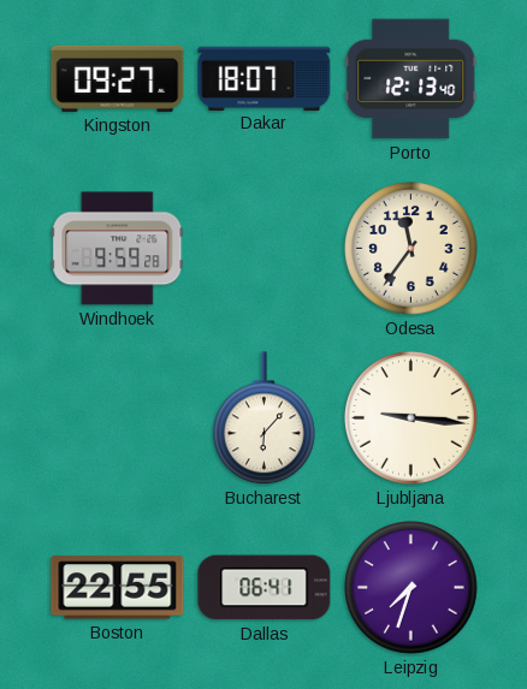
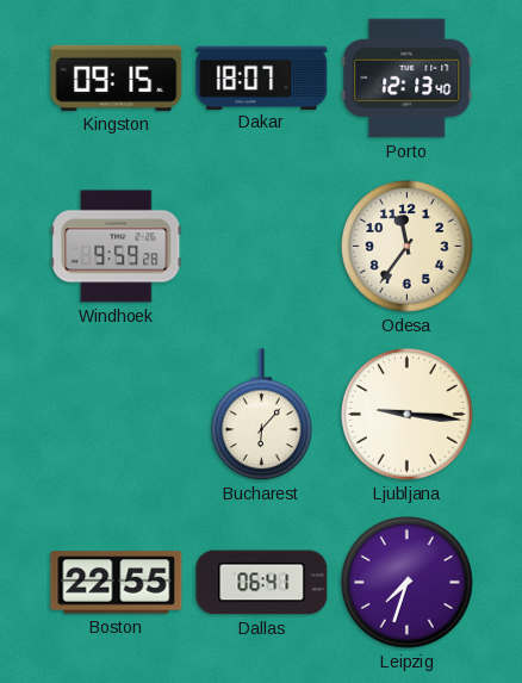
Kingston: 09:27 -> 09:15 (117, 77)
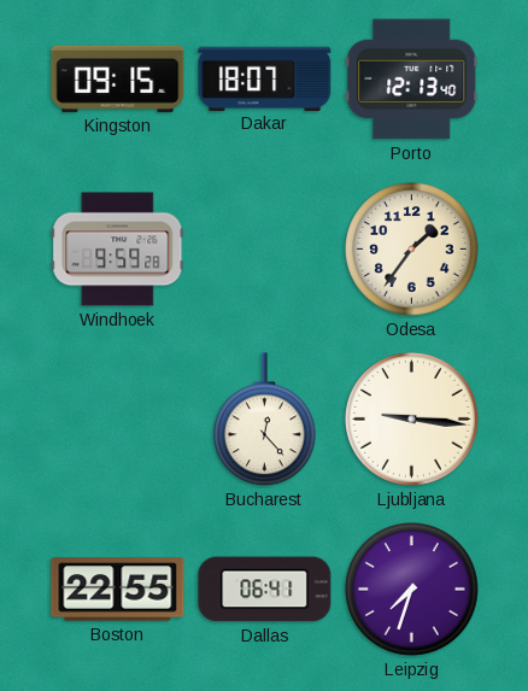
Odesa: 11:36 -> 1:36 (412, 250)
Bucharest: 6:07 -> 12:23 (265, 420)
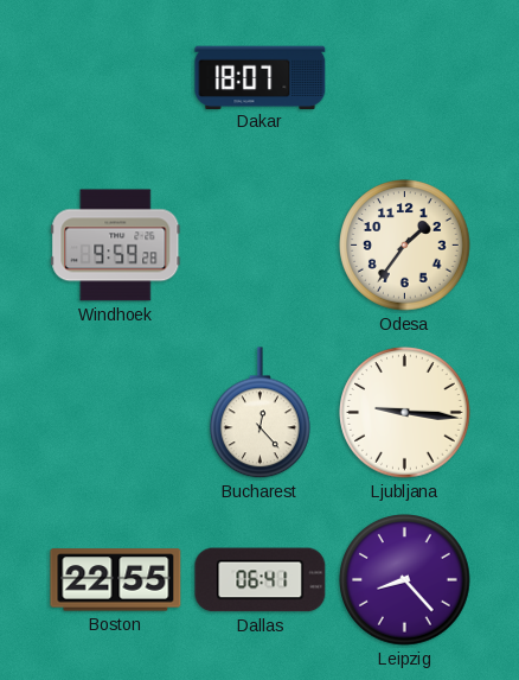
Kingston: 09:15 -> none (118, 78)
Porto: 12:13 -> none (412, 80)
Leipzig: 7:33 -> 8:23 (405, 580)
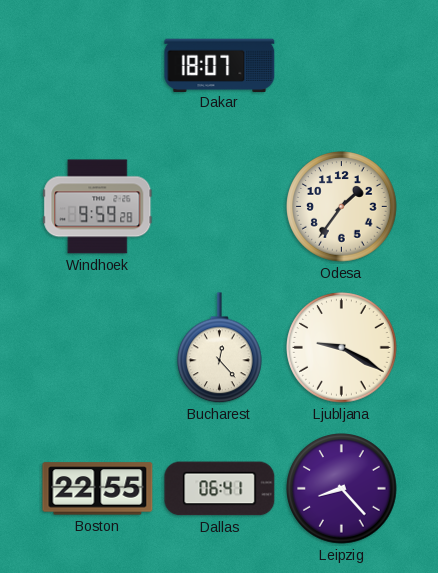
Ljubljana: 9:16 -> 9:20 (342, 348)
